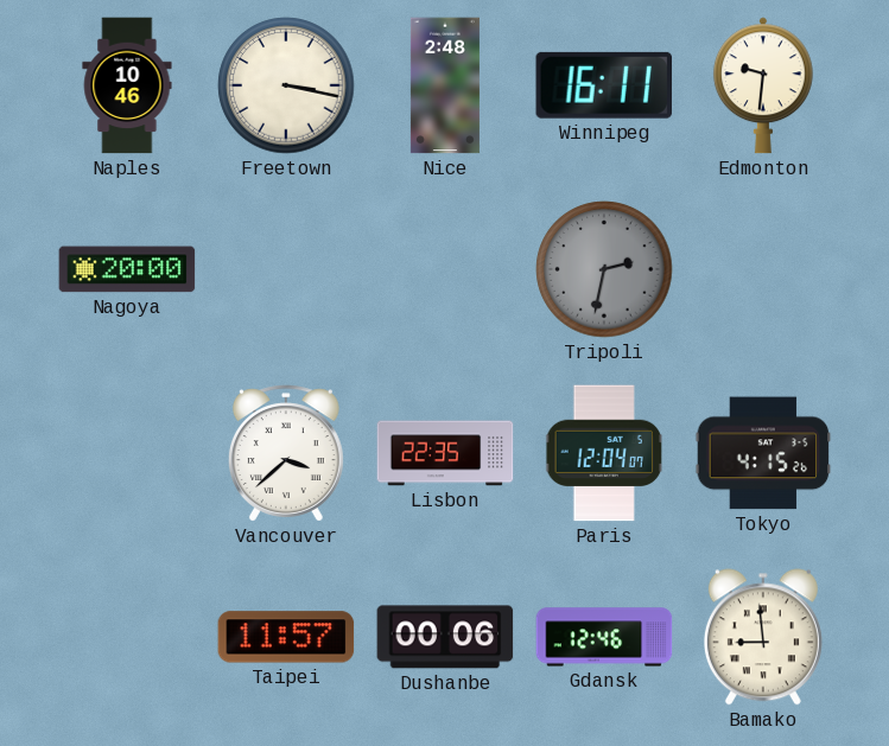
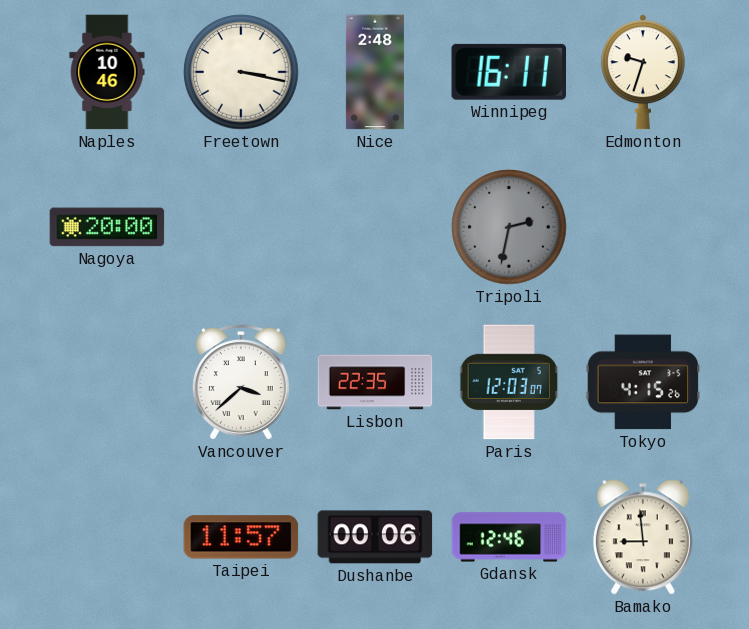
Edmonton: 9:31 -> 9:33 (643, 72)
Paris: 12:04 -> 12:03 (509, 382)
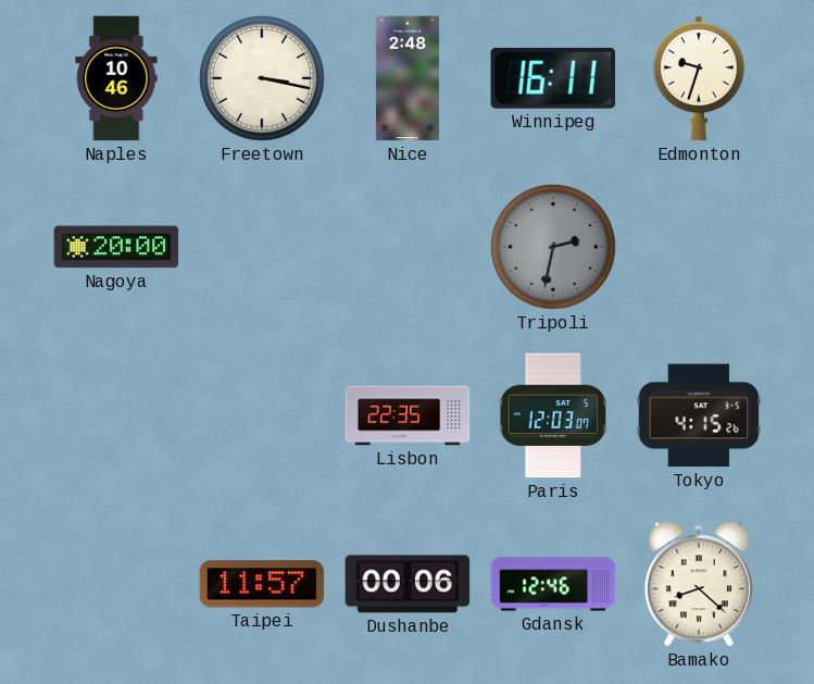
Vancouver: 3:38 -> none (241, 382)
Bamako: 8:59 -> 8:22 (699, 584)
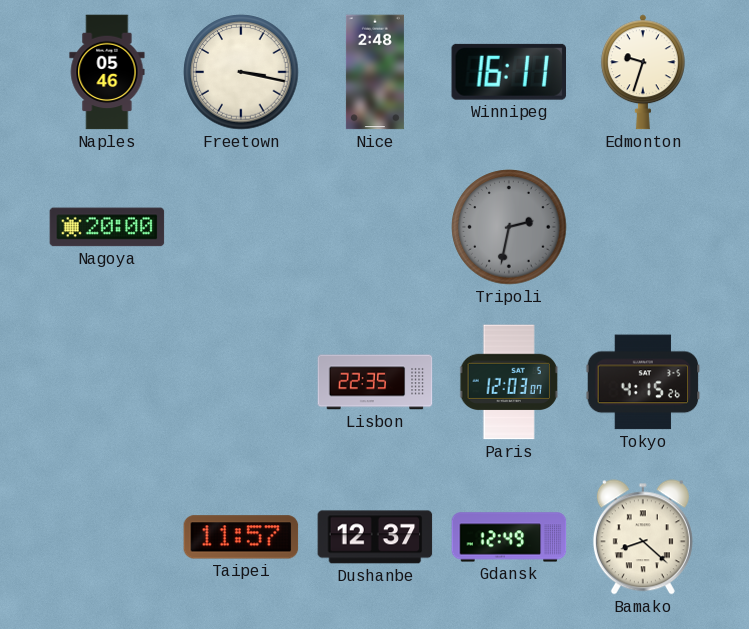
Naples: 10:46 -> 05:46 (107, 72)
Dushanbe: 00:06 -> 12:37 (375, 537)
Gdansk: 12:46 -> 12:49 (509, 537)
